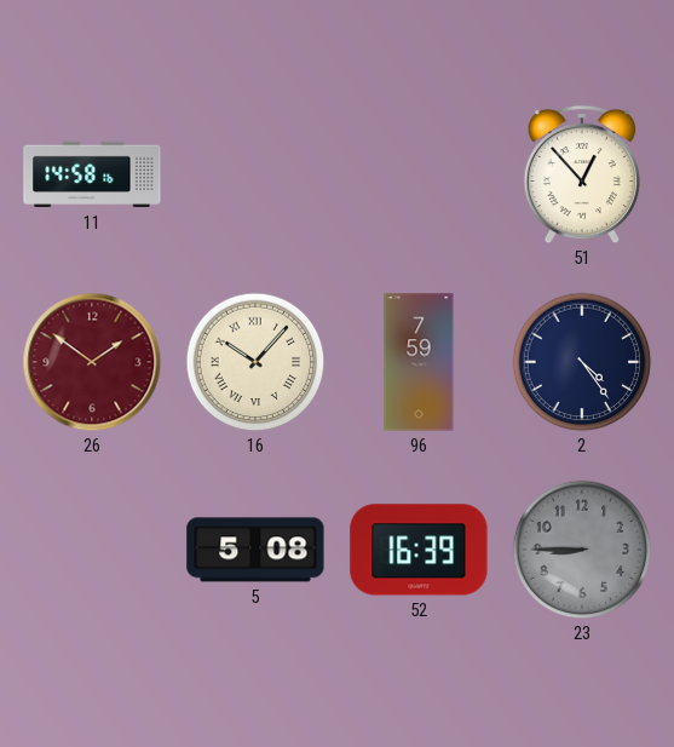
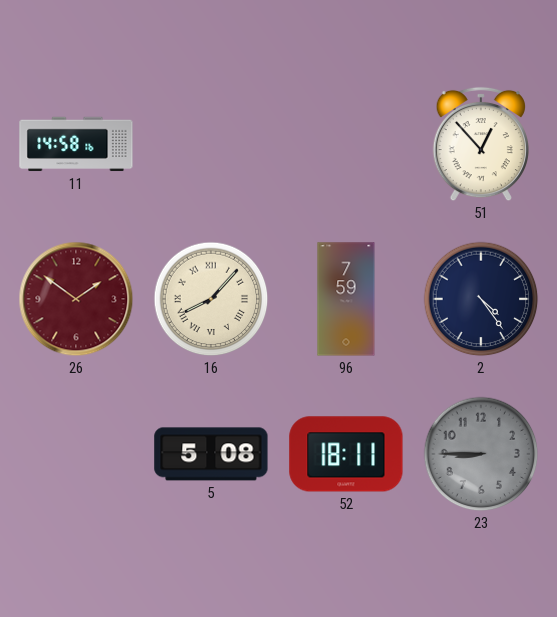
16: 10:07 -> 8:07 (211, 299)
52: 16:39 -> 18:11 (346, 454)
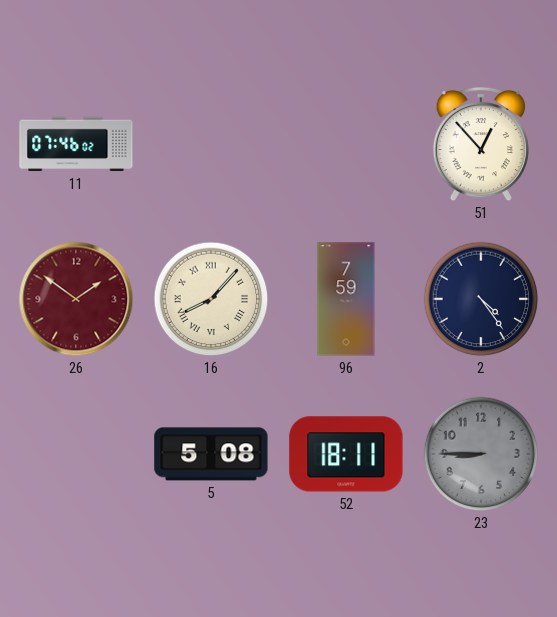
11: 14:58 -> 07:46 (76, 144)
